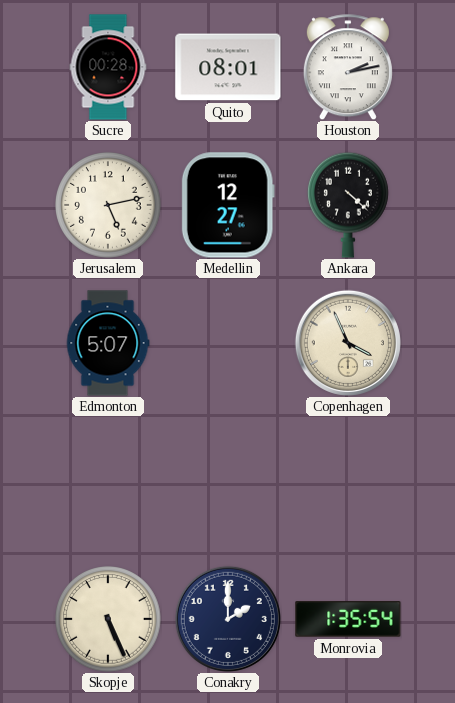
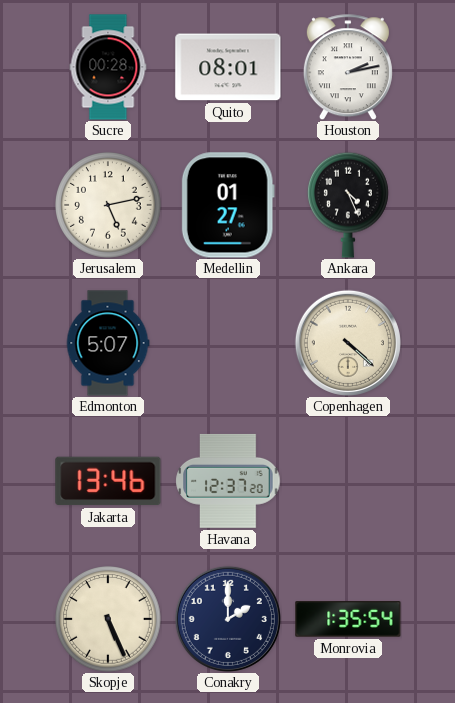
Medellin: 12:27 -> 01:27 (228, 205)
Ankara: 4:22 -> 4:26 (348, 205)
Copenhagen: 3:56 -> 4:22 (348, 343)
Jakarta: none -> 13:46 (108, 481)
Havana: none -> 12:37 (228, 481)
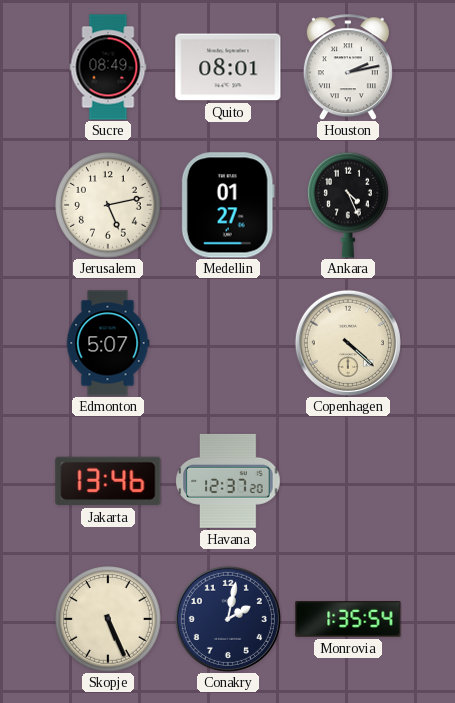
Sucre: 00:28 -> 08:49 (108, 67)
Conakry: 2:00 -> 2:02 (228, 619)
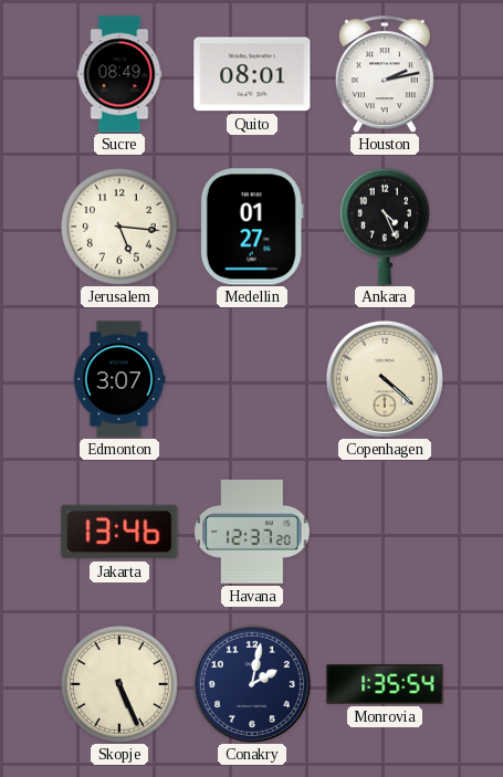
Jerusalem: 5:13 -> 5:16 (120, 228)
Edmonton: 5:07 -> 3:07 (119, 379)
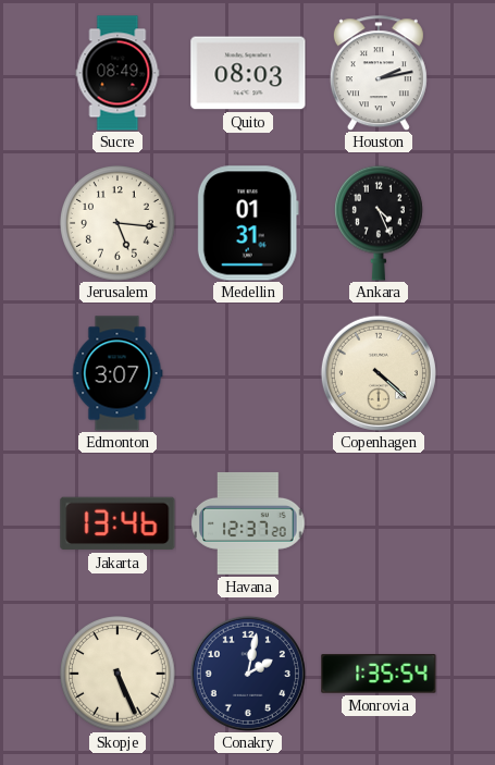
Quito: 08:01 -> 08:03 (248, 73)
Medellin: 01:27 -> 01:31 (248, 223)
